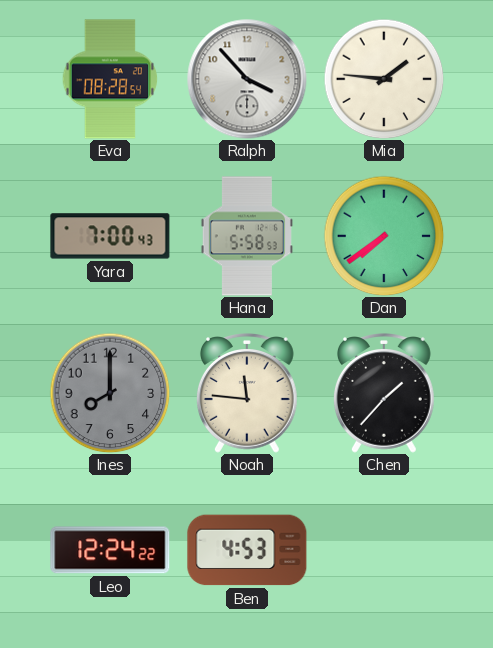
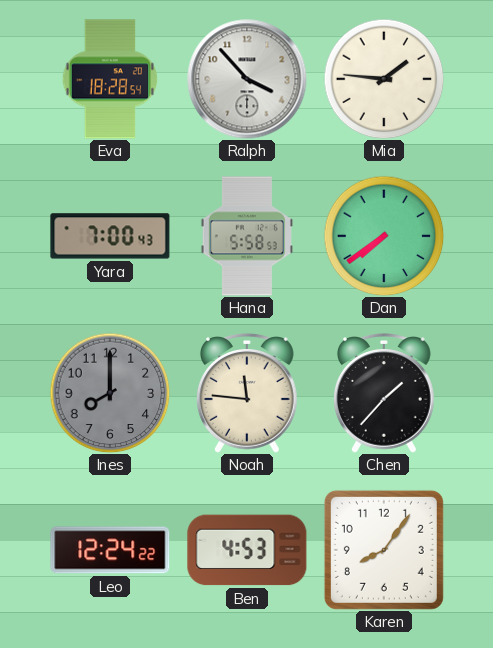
Eva: 08:28 -> 18:28 (110, 79)
Karen: none -> 8:06 (384, 550)
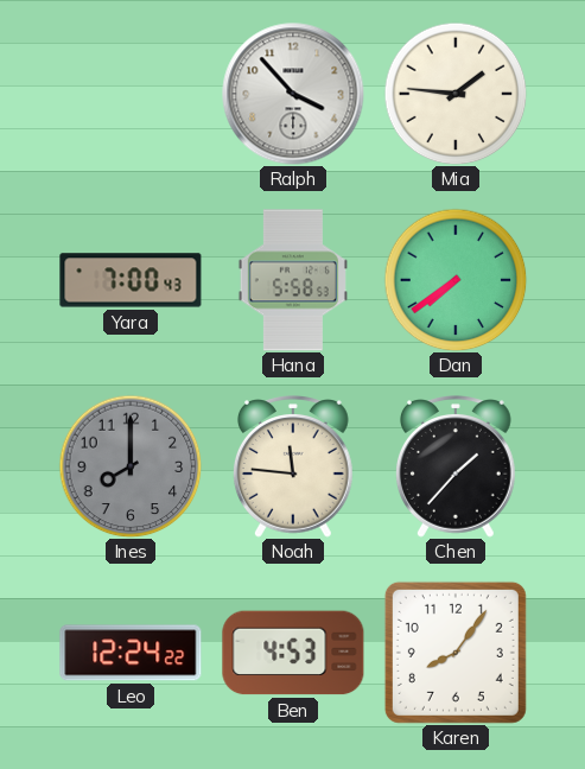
Eva: 18:28 -> none (110, 79)
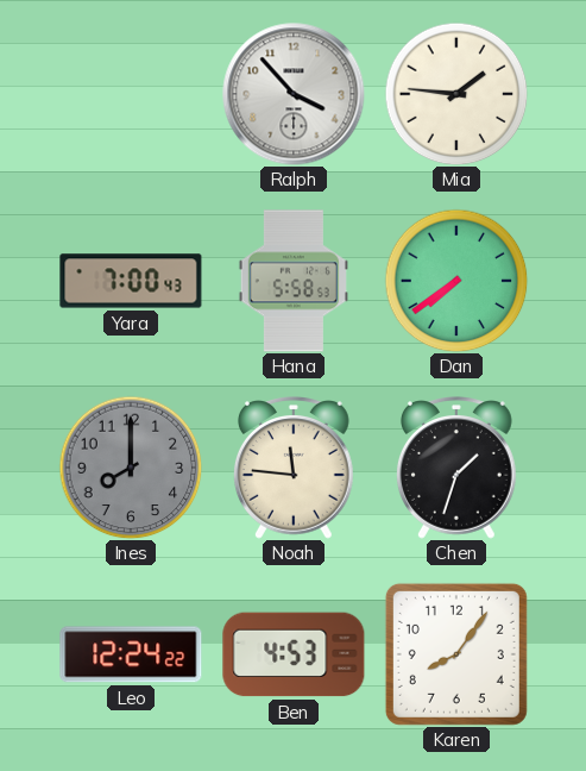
Chen: 1:37 -> 1:33 (456, 468)
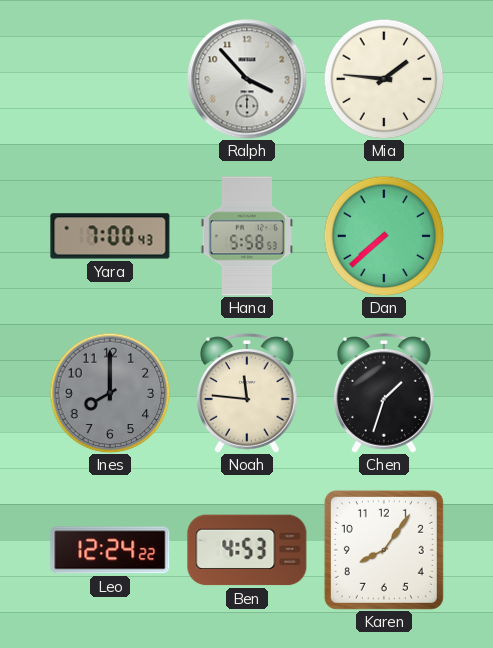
Dan: 7:39 -> 7:38 (384, 236)
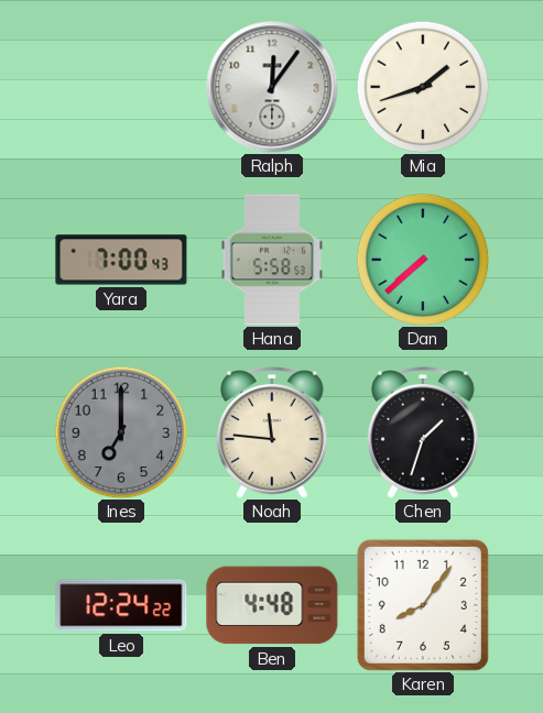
Ralph: 3:53 -> 12:06 (272, 87)
Mia: 1:46 -> 1:42 (423, 87)
Ines: 8:00 -> 7:00 (121, 432)
Ben: 4:53 -> 4:48 (272, 605)
